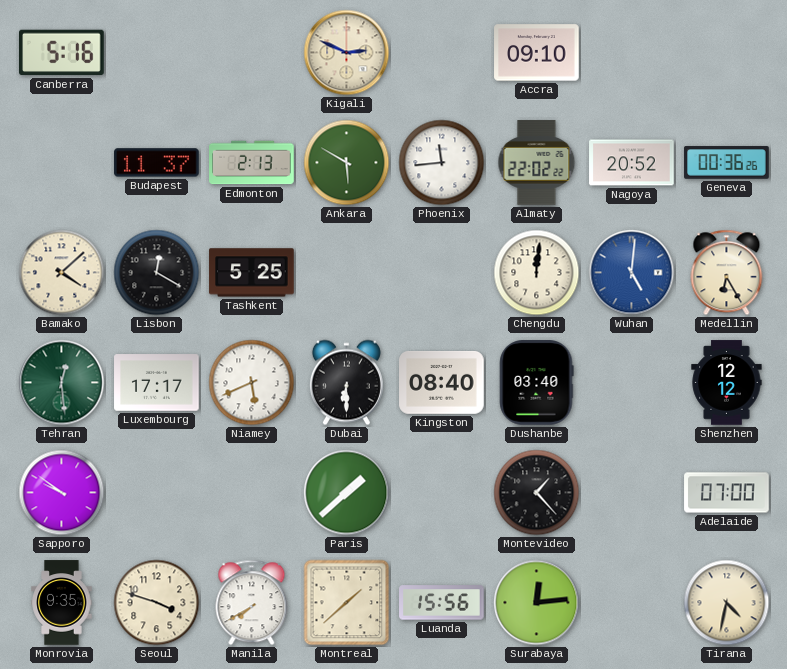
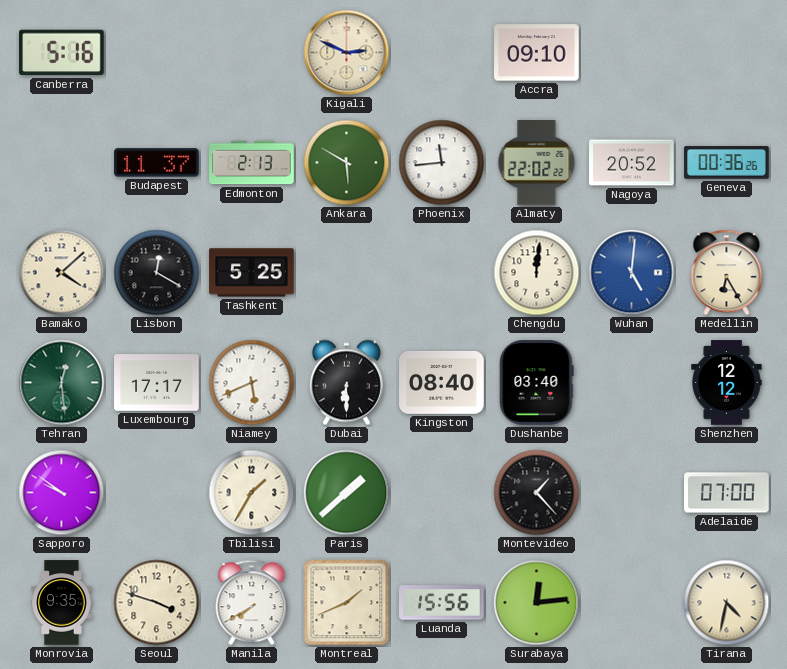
Tbilisi: none -> 1:35 (252, 493)
Montreal: 1:38 -> 1:41 (347, 603)
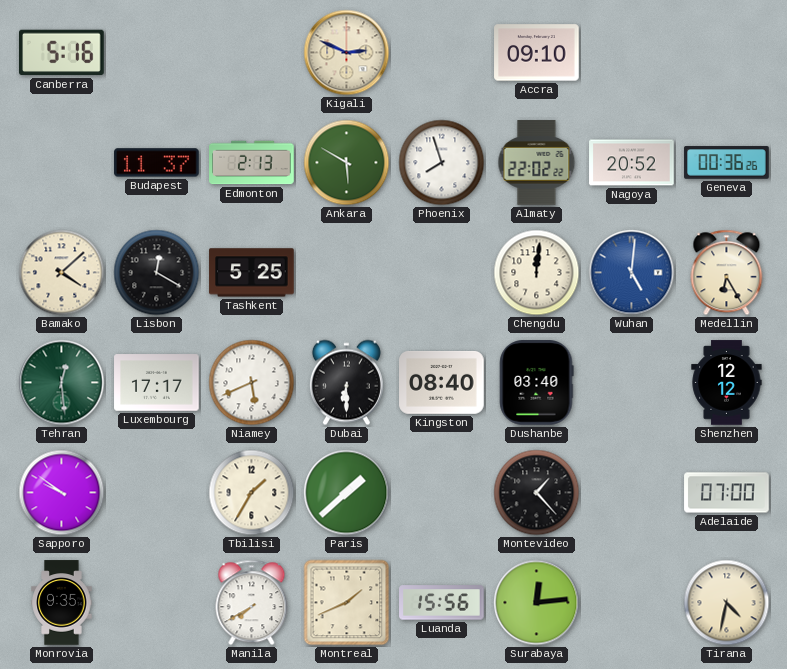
Phoenix: 11:44 -> 7:57 (442, 163)
Seoul: 3:48 -> none (157, 603)
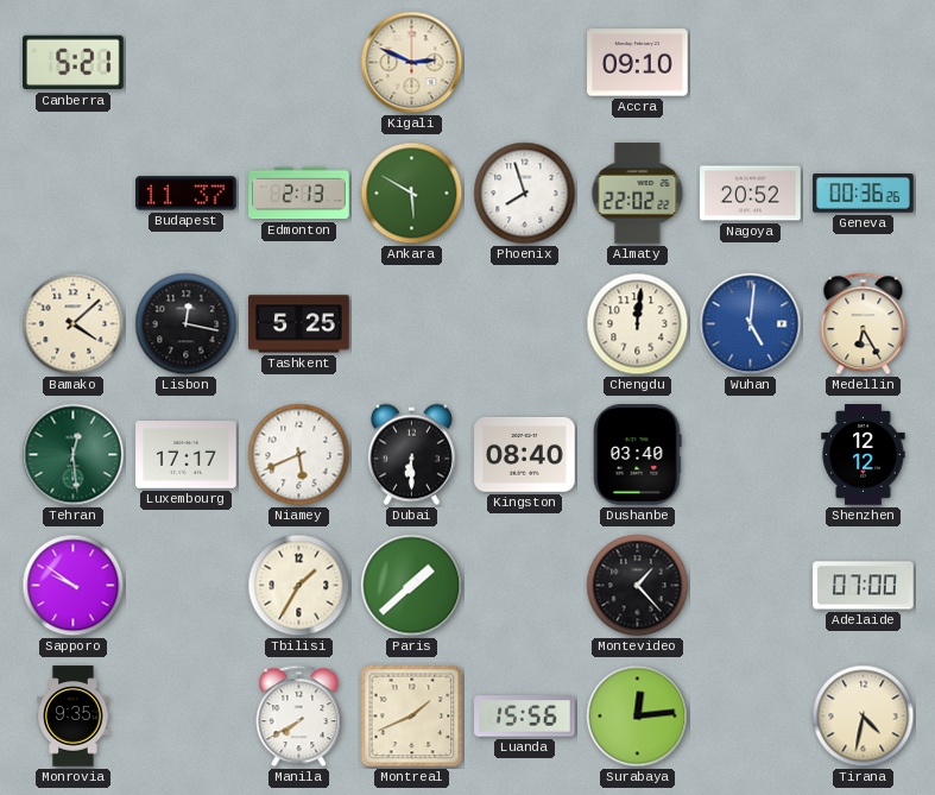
Canberra: 5:16 -> 5:21 (74, 63)
Lisbon: 12:20 -> 12:17 (187, 324)
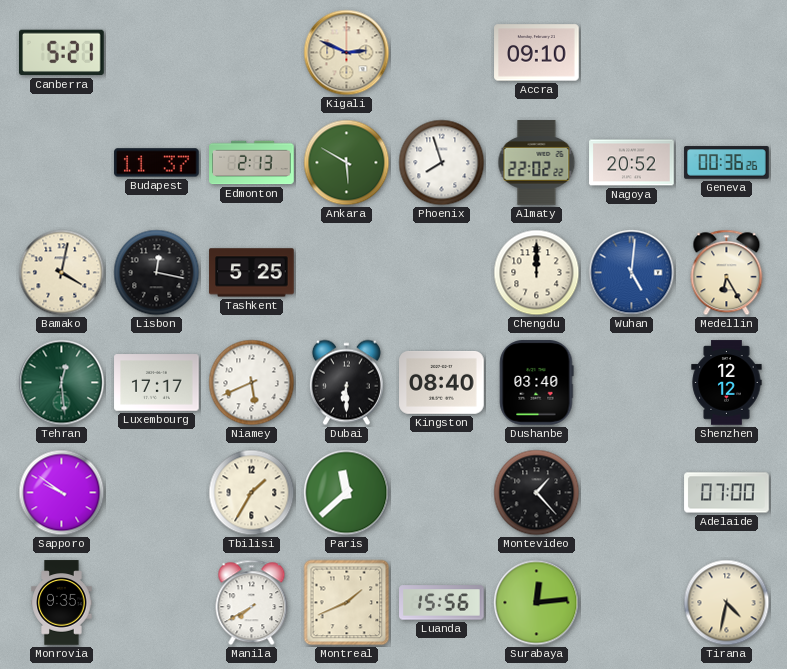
Bamako: 4:08 -> 4:02 (62, 273)
Chengdu: 12:01 -> 12:00 (537, 273)
Paris: 1:38 -> 11:38 (347, 493)
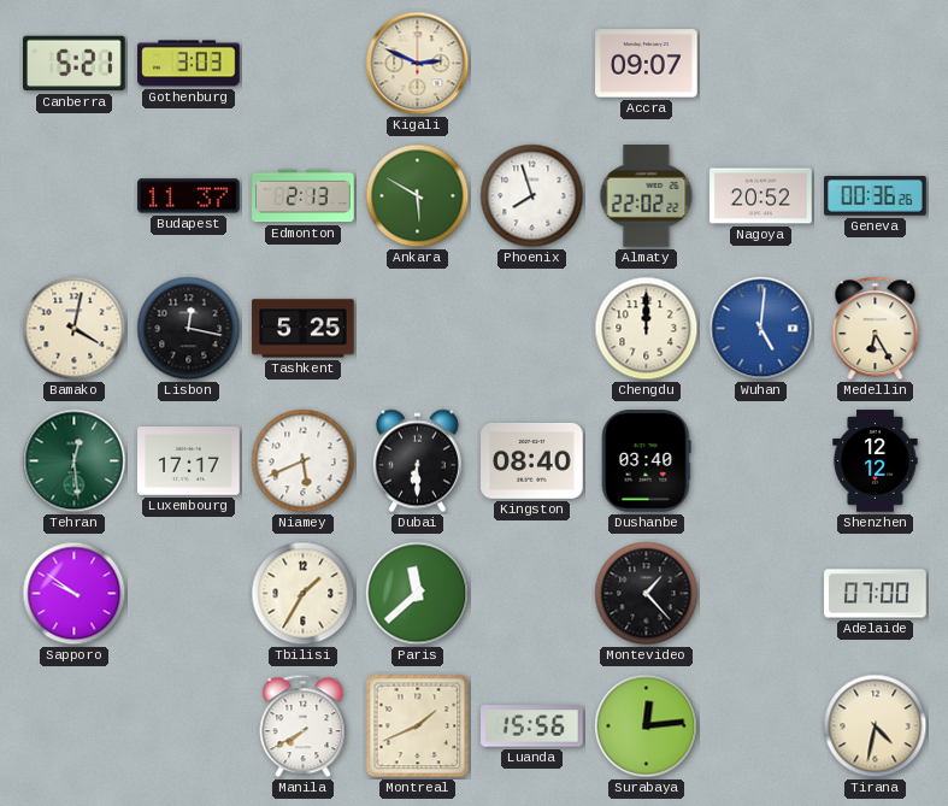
Gothenburg: none -> 3:03 (189, 64)
Accra: 09:10 -> 09:07 (647, 64)
Monrovia: 9:35 -> none (62, 603)
